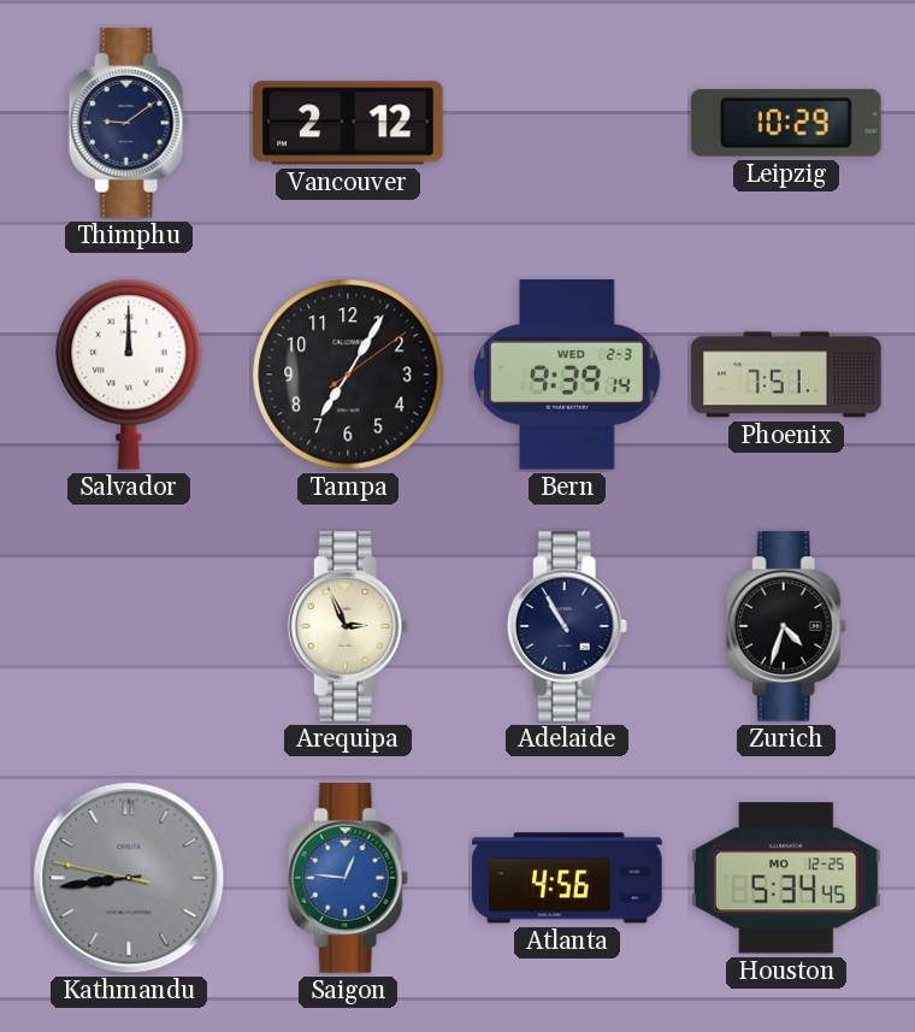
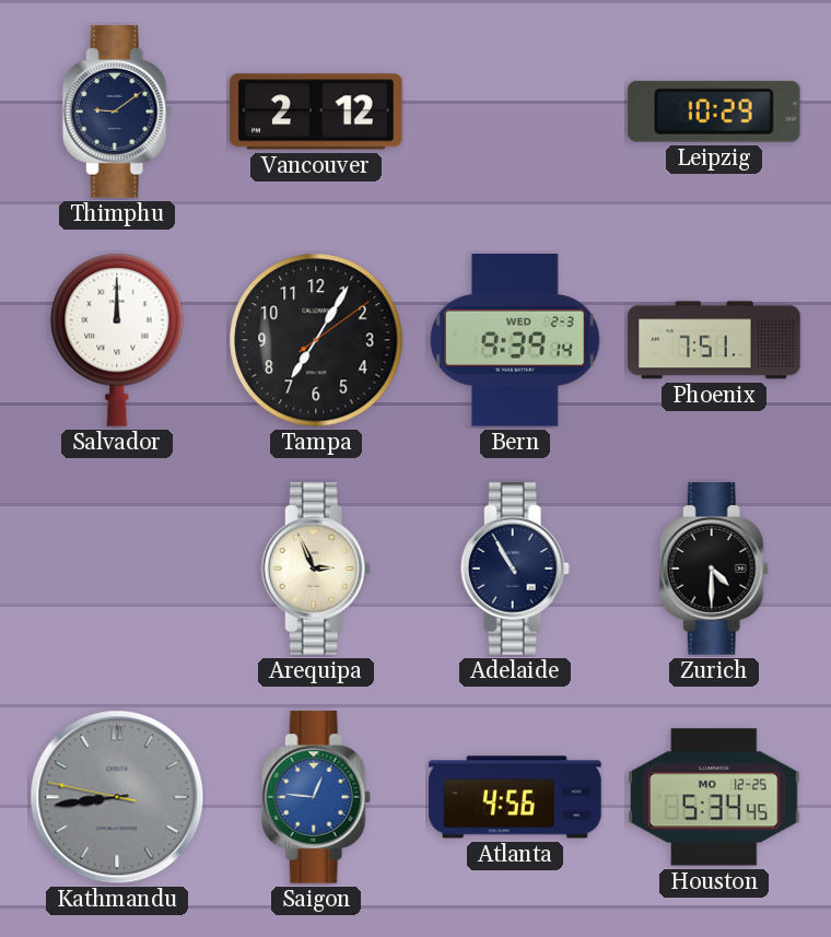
Zurich: 4:33 -> 4:30 (714, 569)
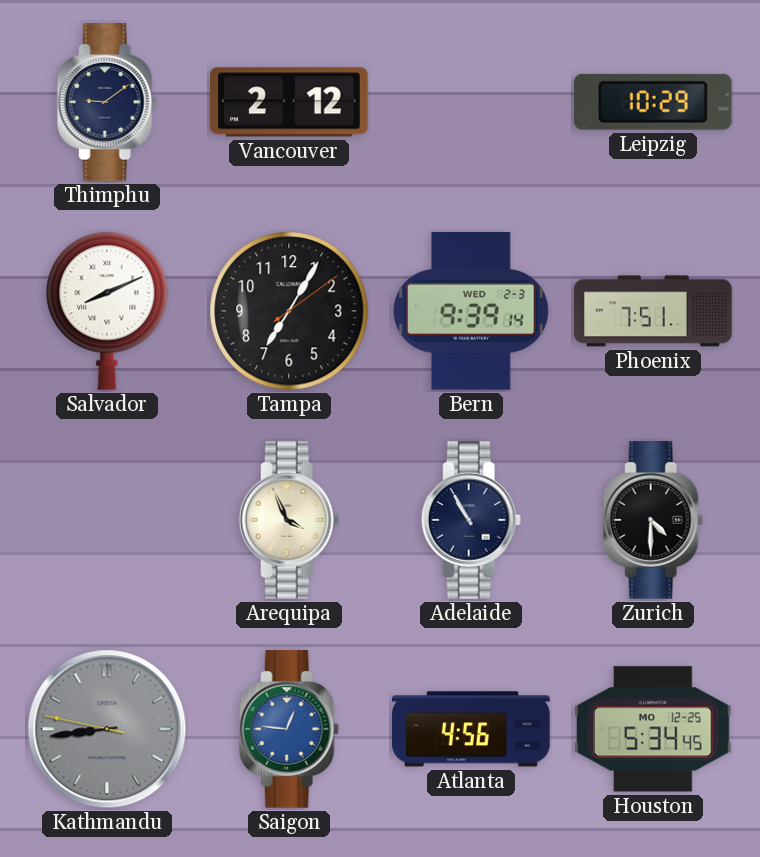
Salvador: 12:00 -> 8:11 (107, 311)
Arequipa: 2:56 -> 3:56 (289, 520)
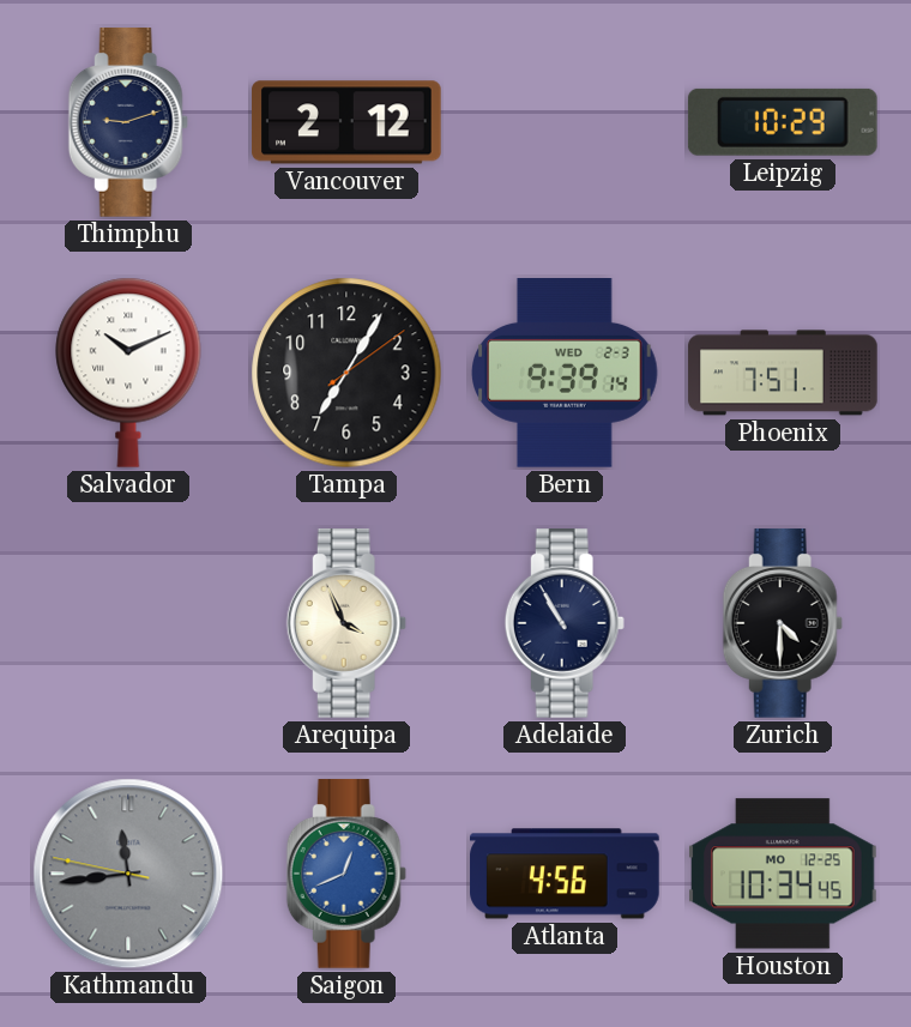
Thimphu: 9:09 -> 9:12 (128, 122)
Salvador: 8:11 -> 10:11 (128, 373)
Kathmandu: 8:43 -> 11:43 (128, 874)
Saigon: 12:46 -> 12:41 (346, 874)
Houston: 5:34 -> 10:34 (784, 874)
